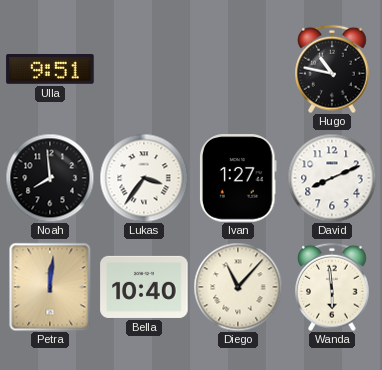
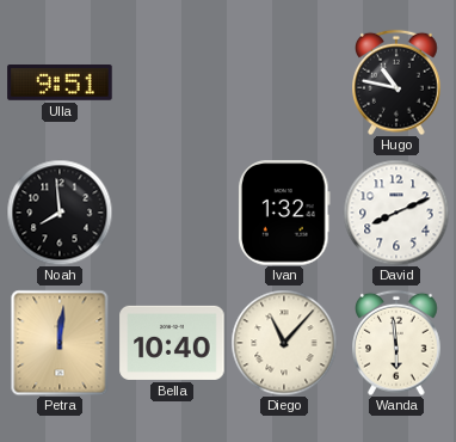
Lukas: 3:36 -> none (144, 178)
Ivan: 1:27 -> 1:32 (285, 213)
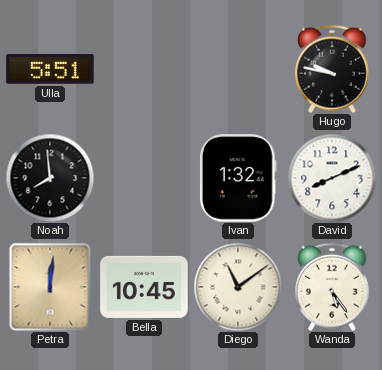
Ulla: 9:51 -> 5:51 (50, 70)
Hugo: 10:47 -> 9:47 (332, 69)
Bella: 10:40 -> 10:45 (144, 287)
Diego: 11:07 -> 11:09 (238, 287)
Wanda: 5:59 -> 5:24 (332, 287)
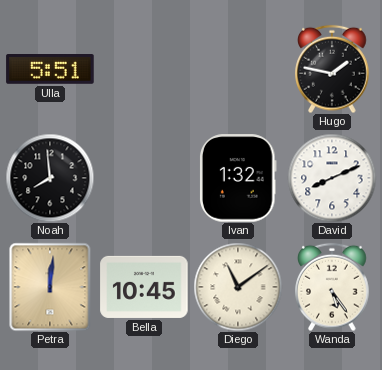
Hugo: 9:47 -> 1:47 (332, 69)
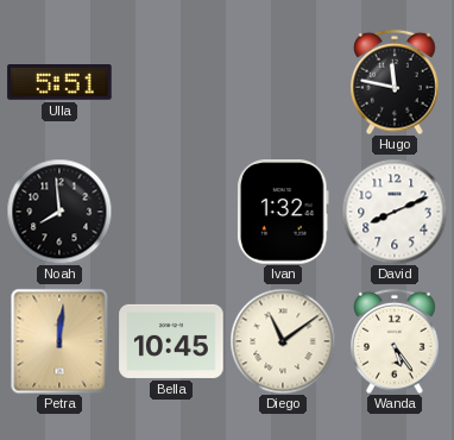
Hugo: 1:47 -> 11:47 (395, 82)
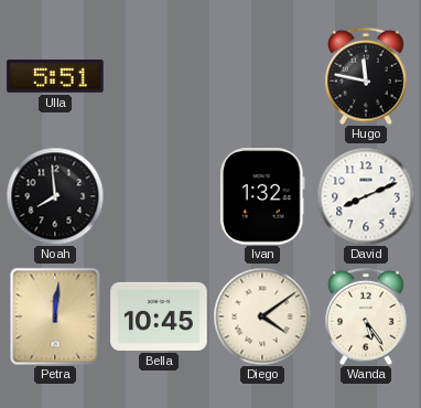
Diego: 11:09 -> 4:09 (262, 316)
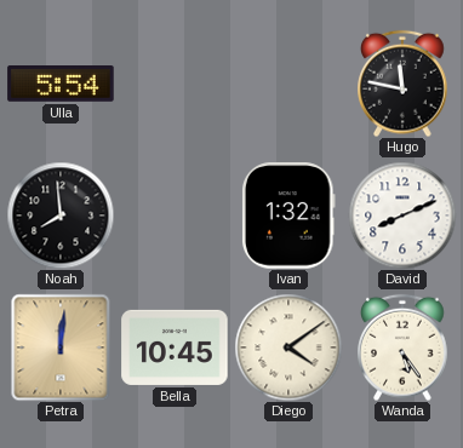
Ulla: 5:51 -> 5:54 (61, 85)
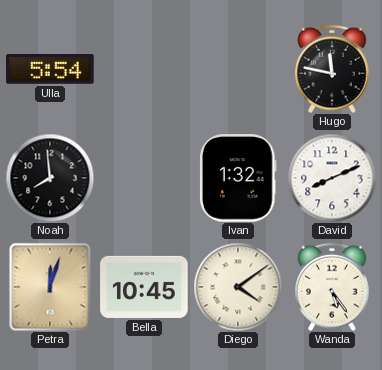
Petra: 12:01 -> 12:03 (50, 287)
